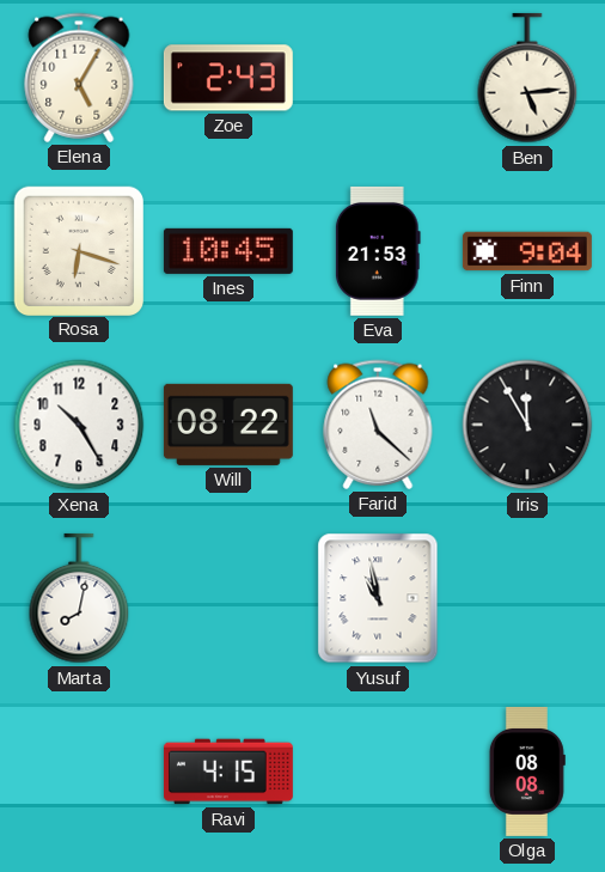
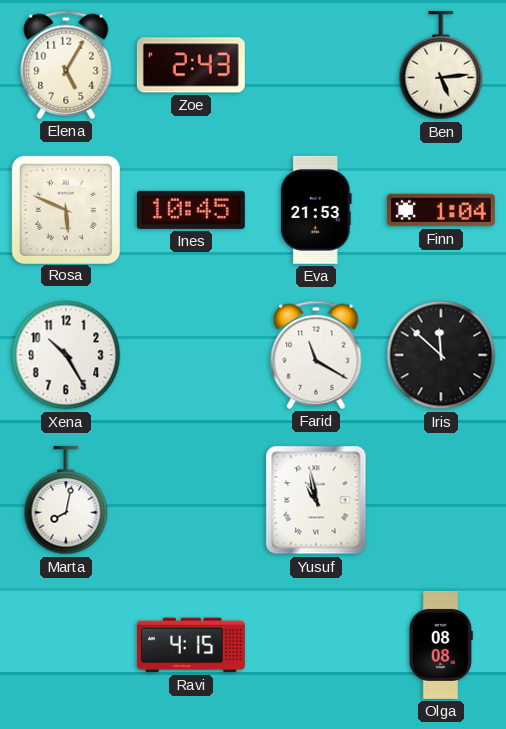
Rosa: 6:18 -> 5:49 (65, 209)
Finn: 9:04 -> 1:04 (441, 210)
Will: 08:22 -> none (228, 425)
Farid: 11:22 -> 11:20 (316, 355)
Iris: 11:55 -> 11:52 (441, 355)
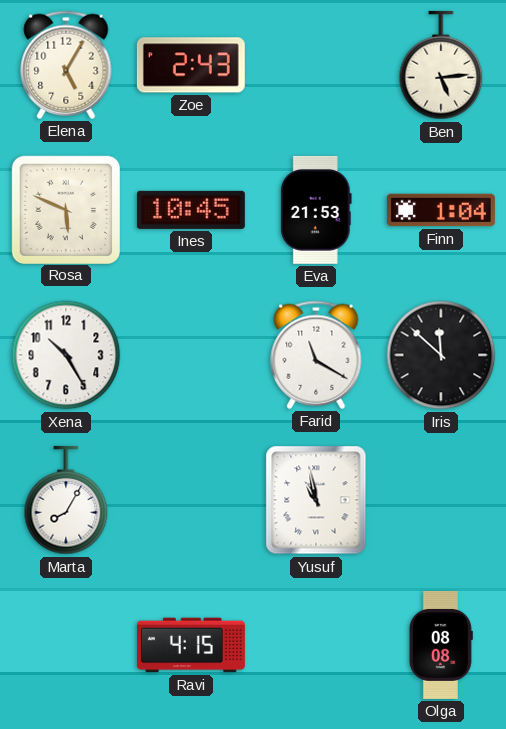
Marta: 8:02 -> 8:05 (66, 500)
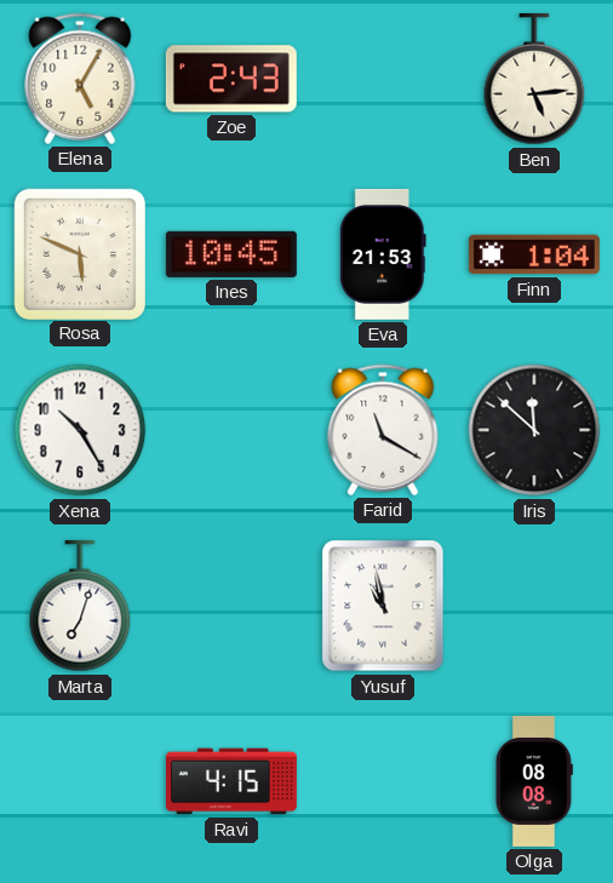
Marta: 8:05 -> 7:03 (80, 606)
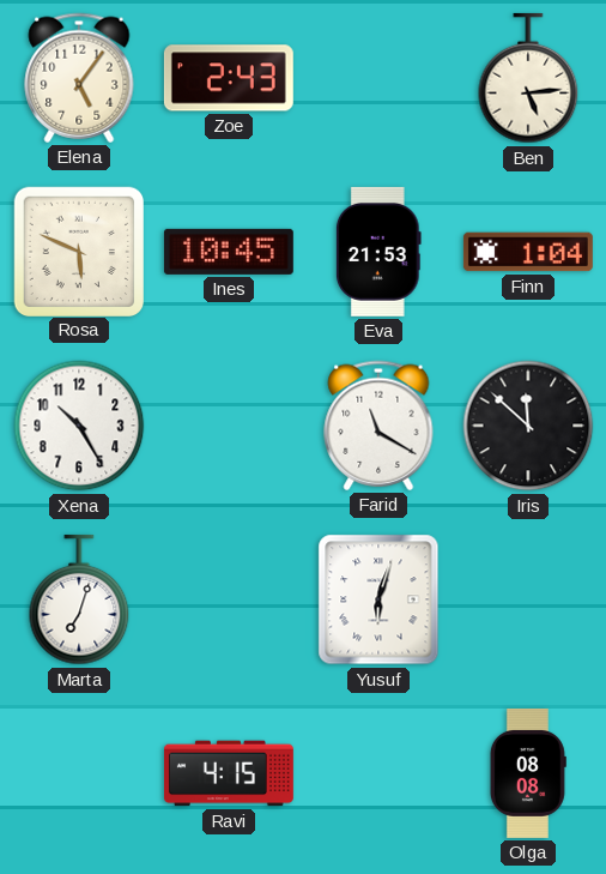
Elena: 5:05 -> 5:06 (79, 78)
Yusuf: 10:58 -> 6:03 (378, 599)
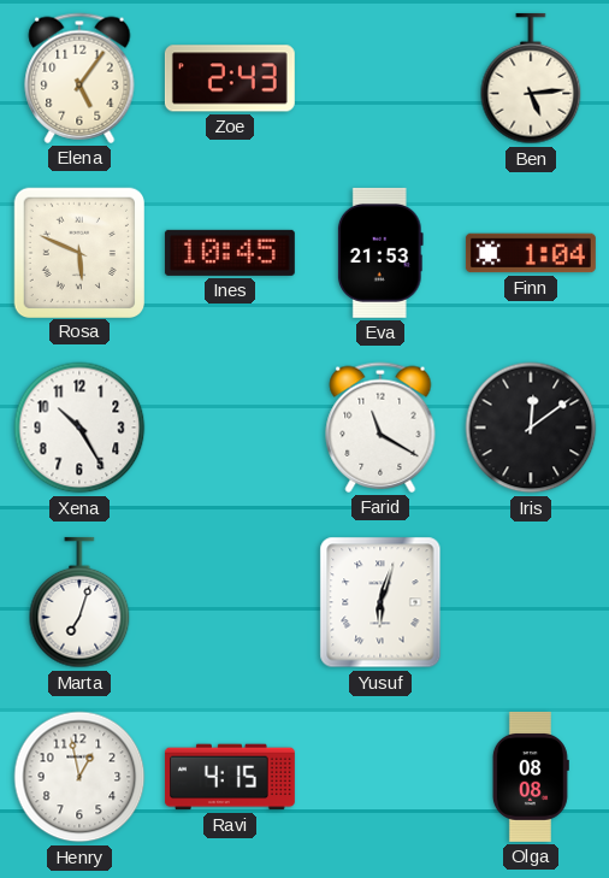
Iris: 11:52 -> 12:09 (531, 428)
Henry: none -> 12:58 (79, 777)
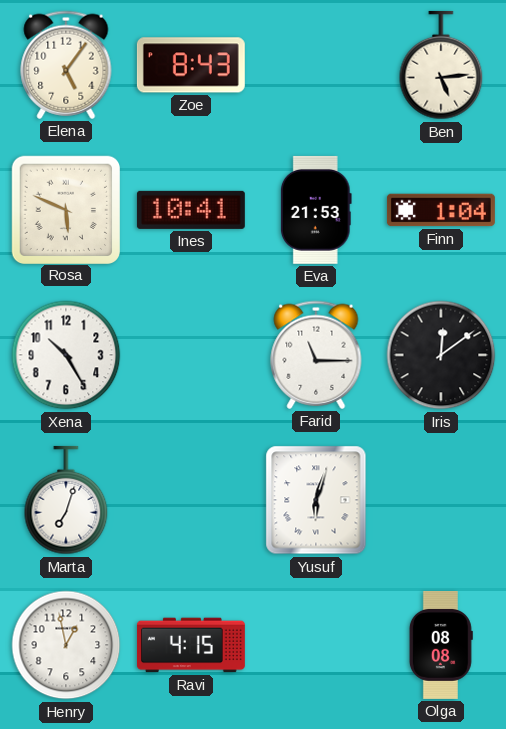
Zoe: 2:43 -> 8:43 (191, 65)
Ines: 10:45 -> 10:41 (191, 210)
Farid: 11:20 -> 11:15 (316, 355)
